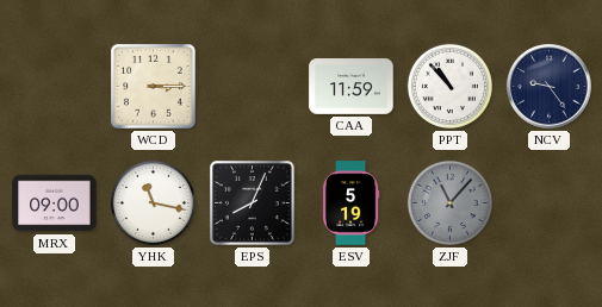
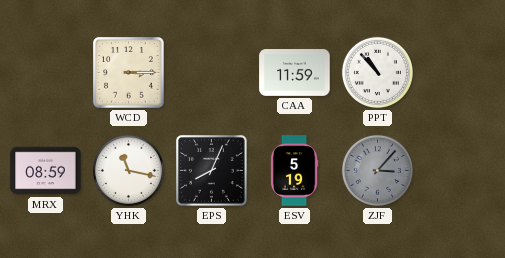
NCV: 9:24 -> none (550, 87)
MRX: 09:00 -> 08:59 (46, 171)
ZJF: 11:07 -> 3:07 (377, 170)
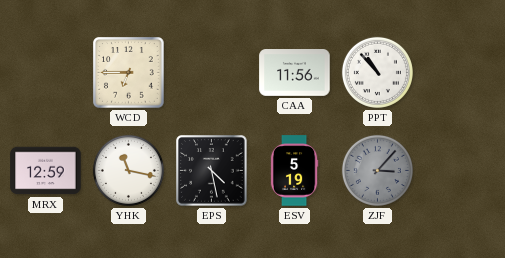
WCD: 3:15 -> 6:45 (129, 73)
CAA: 11:59 -> 11:56 (295, 73)
MRX: 08:59 -> 12:59 (46, 171)
EPS: 8:04 -> 4:28 (212, 171)
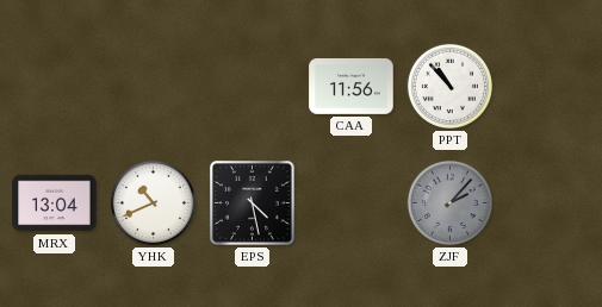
WCD: 6:45 -> none (129, 73)
MRX: 12:59 -> 13:04 (55, 203)
YHK: 11:17 -> 10:41 (153, 202)
ESV: 5:19 -> none (294, 171)
ZJF: 3:07 -> 2:07 (449, 202)
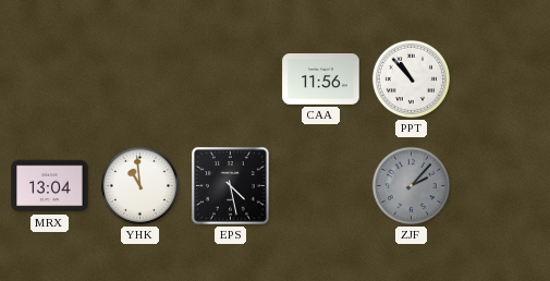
YHK: 10:41 -> 10:59 (139, 185)
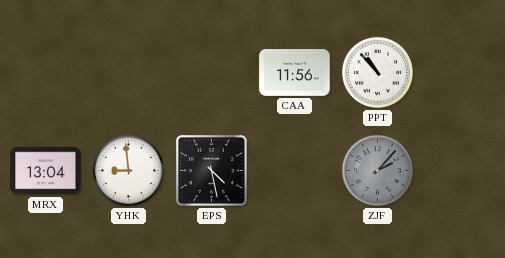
YHK: 10:59 -> 8:59 (128, 170)
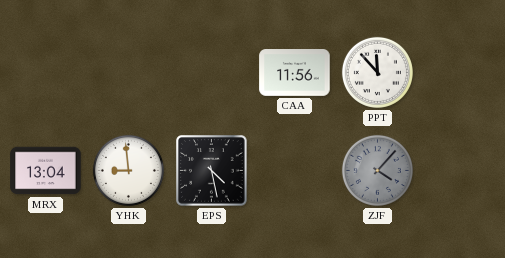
PPT: 10:53 -> 11:53 (377, 72)
ZJF: 2:07 -> 4:07 (377, 170)
